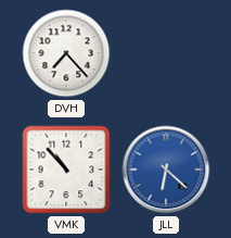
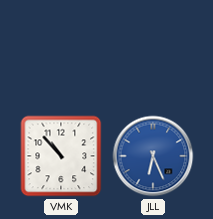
DVH: 7:23 -> none (66, 53)
JLL: 6:22 -> 6:26 (153, 156)
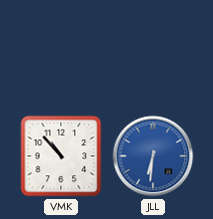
JLL: 6:26 -> 6:31 (153, 156)
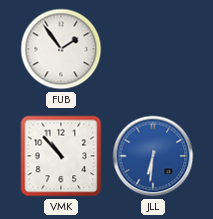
FUB: none -> 1:54 (61, 49)
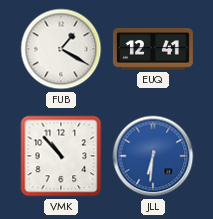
FUB: 1:54 -> 1:20 (61, 49)
EUQ: none -> 12:41 (153, 50)
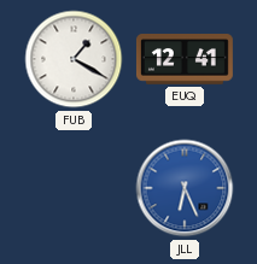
VMK: 10:53 -> none (61, 156)
JLL: 6:31 -> 6:26 (185, 188)
